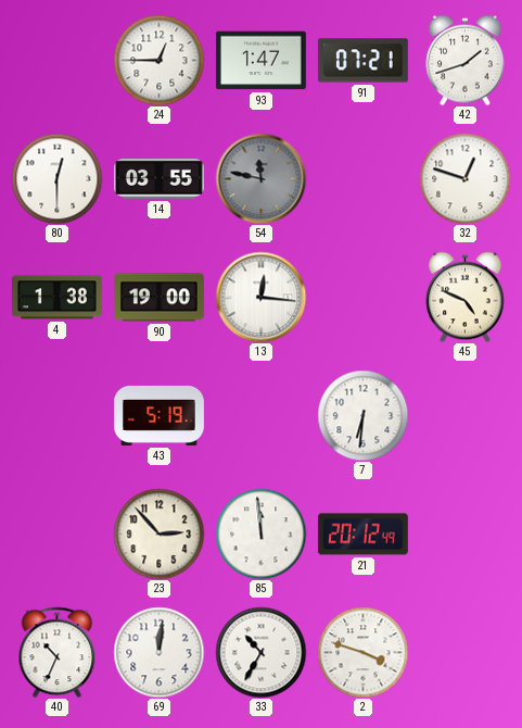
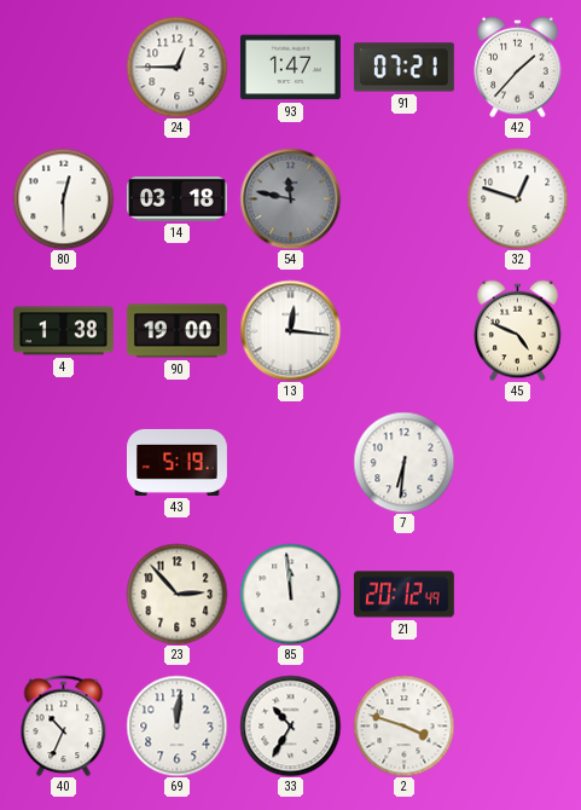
42: 1:42 -> 1:37 (518, 66)
14: 03:55 -> 03:18 (176, 199)
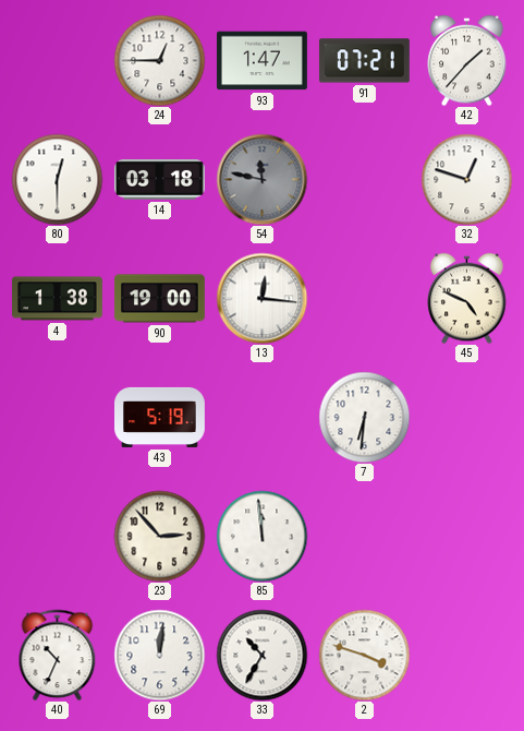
21: 20:12 -> none (403, 595)
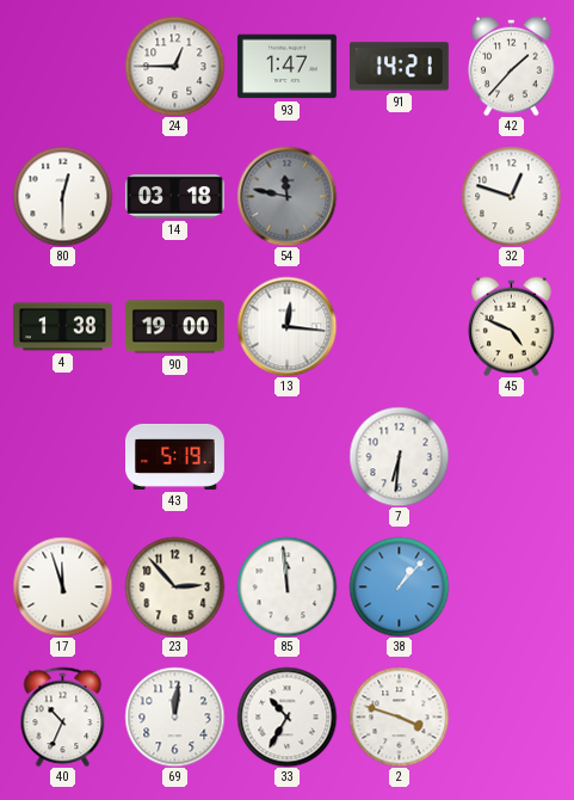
91: 07:21 -> 14:21 (399, 67)
17: none -> 11:57 (62, 586)
38: none -> 1:07 (399, 586)
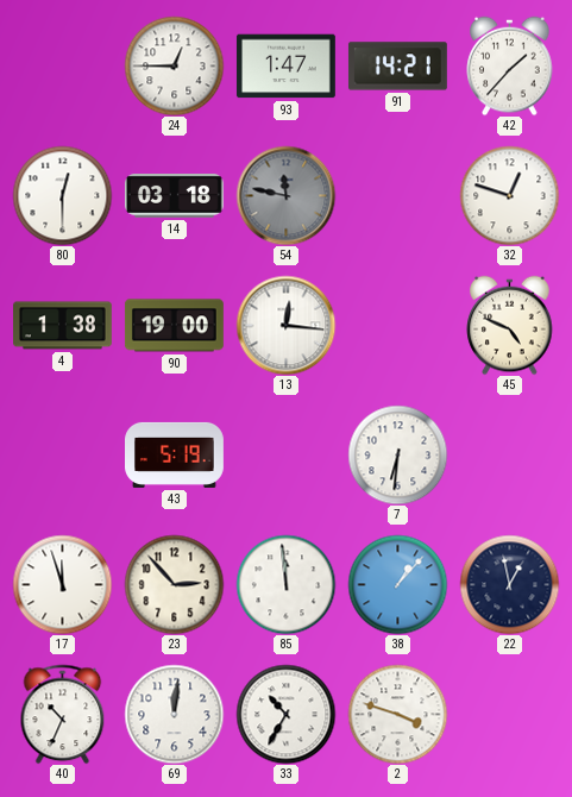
22: none -> 12:58 (509, 584)
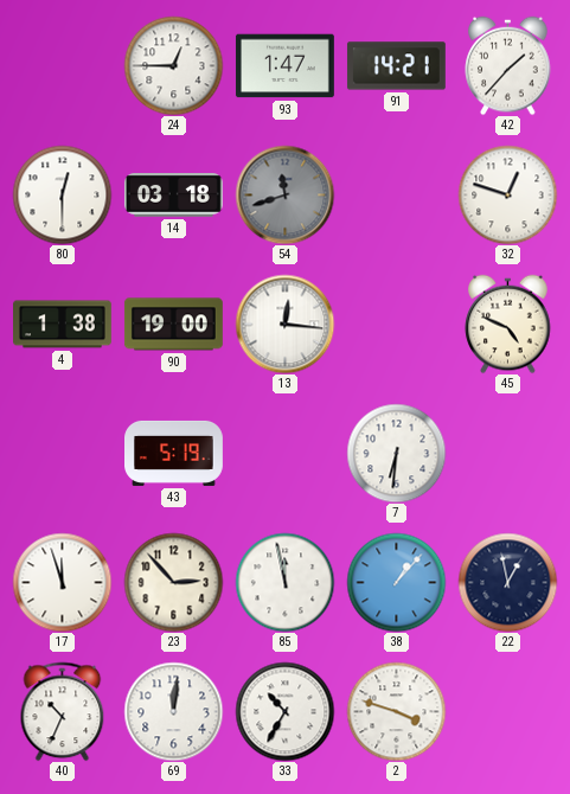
54: 11:47 -> 11:42 (284, 194)
85: 11:59 -> 11:58 (284, 582)
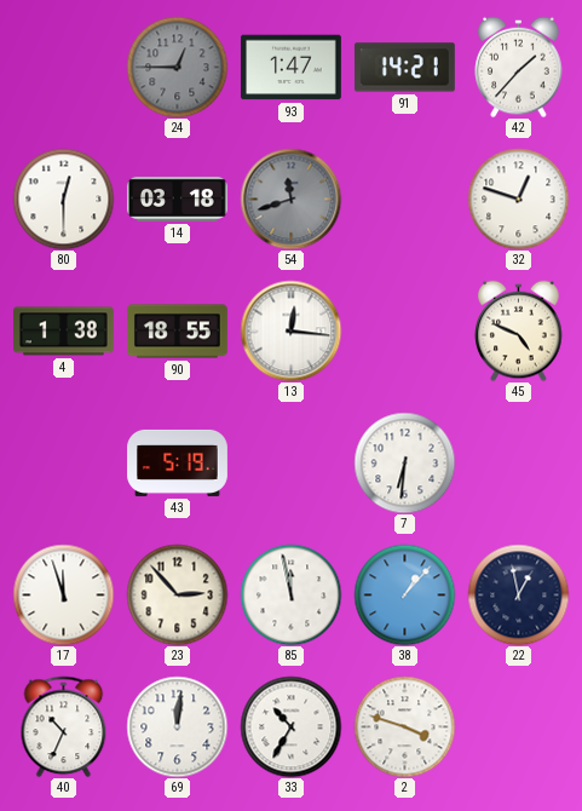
24 dial: white -> grey (177, 67)
90: 19:00 -> 18:55 (177, 332)
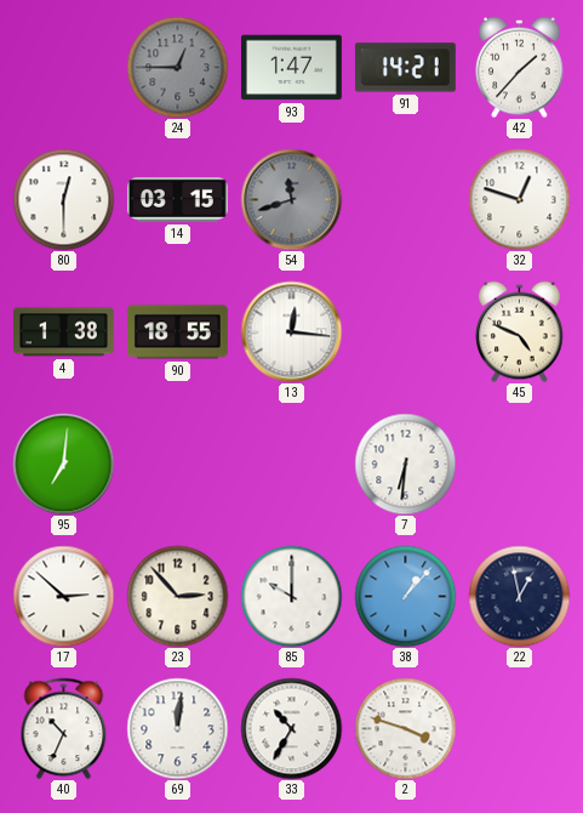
14: 03:18 -> 03:15 (177, 200)
95: none -> 7:01 (63, 464)
43: 5:19 -> none (178, 462)
17: 11:57 -> 2:52 (63, 596)
85: 11:58 -> 10:00 (291, 596)
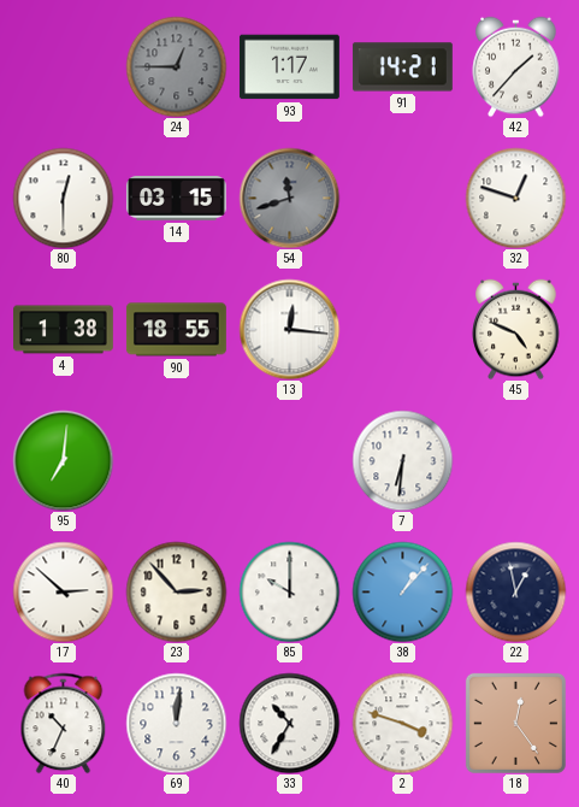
93: 1:47 -> 1:17 (289, 67)
18: none -> 12:24 (515, 723)
